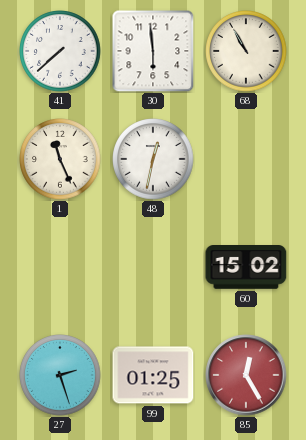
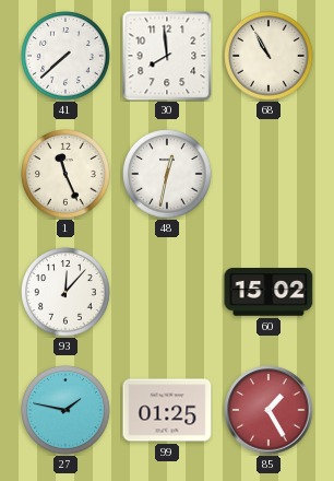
30: 5:59 -> 7:59 (167, 56)
93: none -> 12:07 (65, 292)
27: 2:27 -> 1:47 (65, 410)
85: 12:25 -> 1:25 (269, 410)
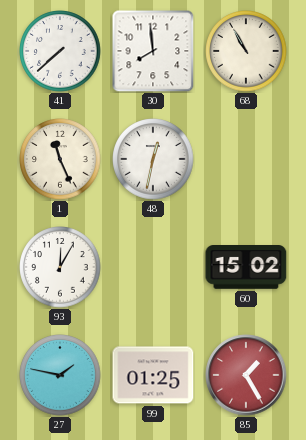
93: 12:07 -> 12:05 (60, 267)
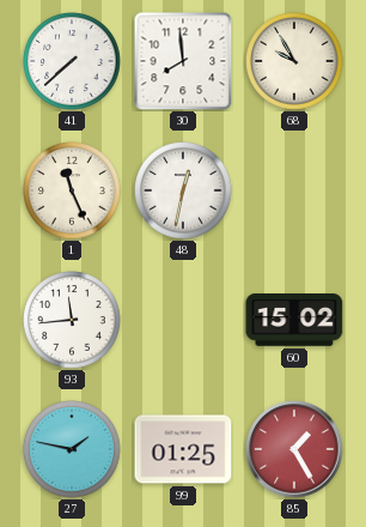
68: 10:55 -> 9:55 (294, 61)
93: 12:05 -> 11:44 (72, 320)
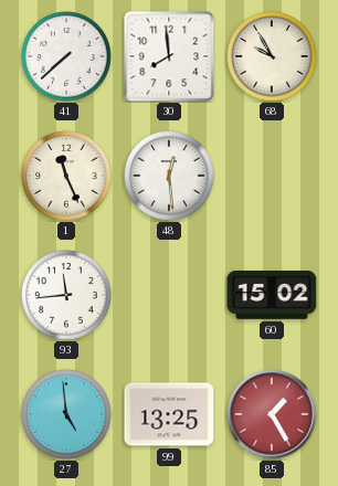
48: 12:32 -> 12:29 (169, 176)
27: 1:47 -> 4:59 (66, 414)
99: 01:25 -> 13:25 (169, 414)
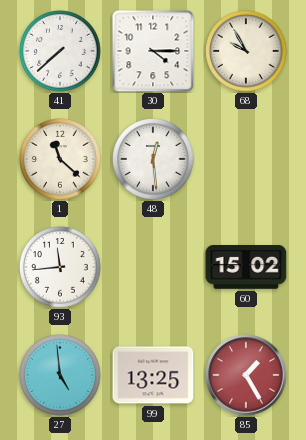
30: 7:59 -> 4:15 (153, 51)
1: 11:26 -> 11:22 (60, 159)
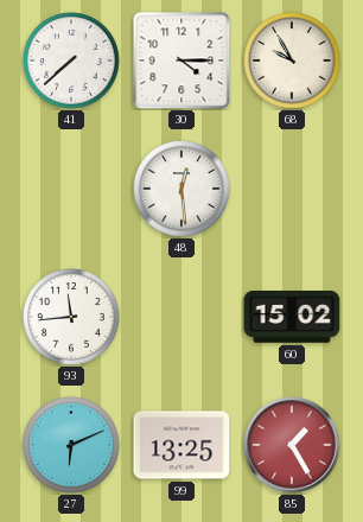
1: 11:22 -> none (60, 159)
27: 4:59 -> 6:11 (71, 445)
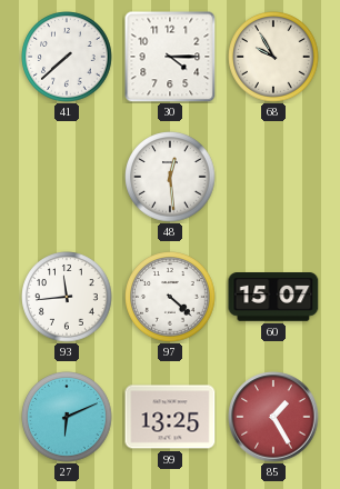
97: none -> 4:22 (170, 297)
60: 15:02 -> 15:07 (273, 298)
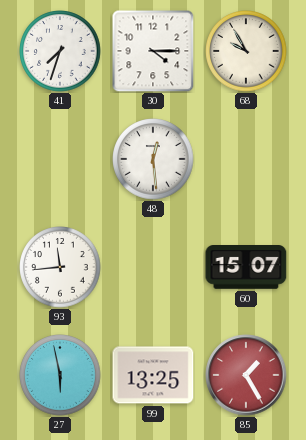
41: 7:38 -> 7:33 (60, 51)
97: 4:22 -> none (170, 297)
27: 6:11 -> 5:58 (60, 375)
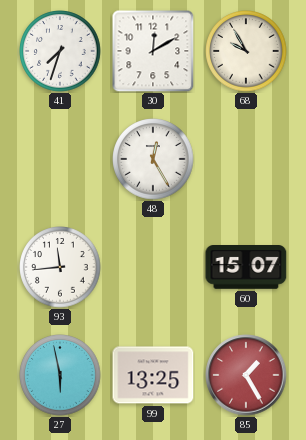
30: 4:15 -> 12:10 (153, 51)
48: 12:29 -> 12:25 (153, 159)
